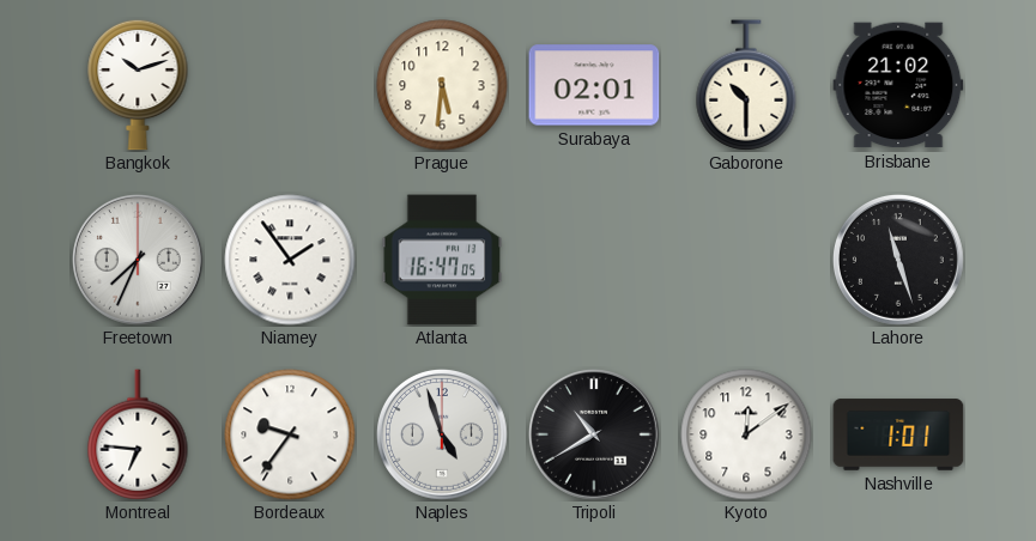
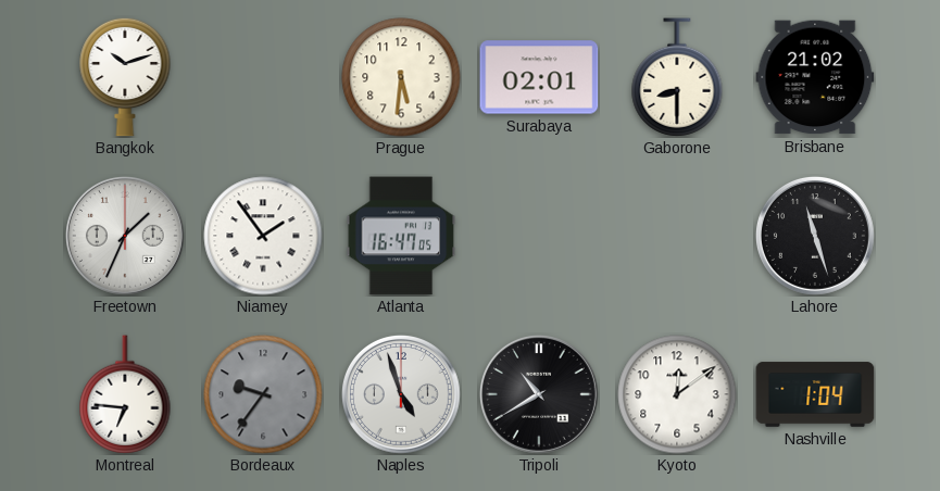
Gaborone: 10:30 -> 8:30 (677, 77)
Freetown: 7:34 -> 1:34 (125, 236)
Bordeaux dial: white -> grey (263, 394)
Nashville: 1:01 -> 1:04 (815, 394)
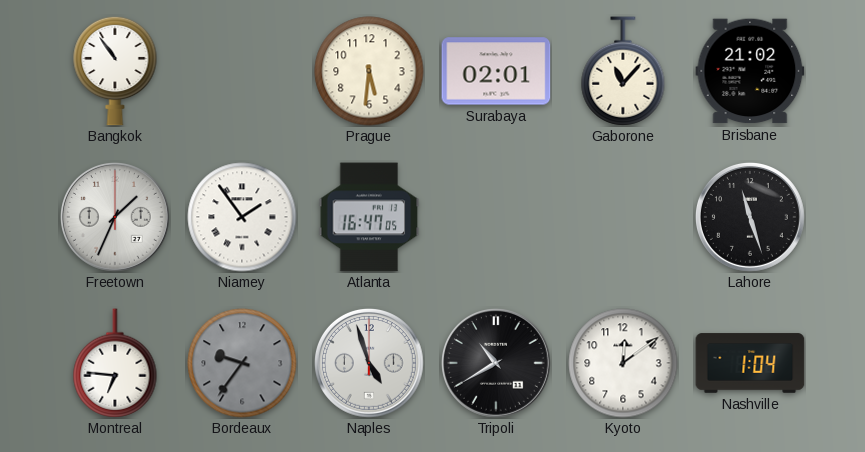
Bangkok: 10:12 -> 10:54 (115, 71)
Gaborone: 8:30 -> 11:07 (623, 71)
